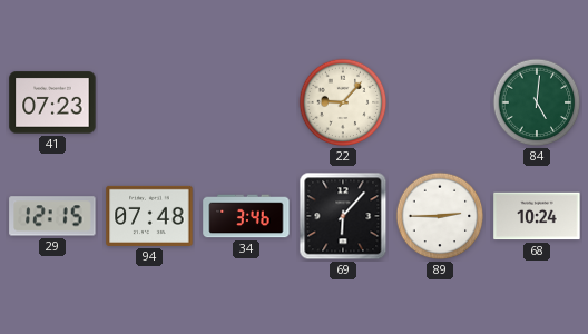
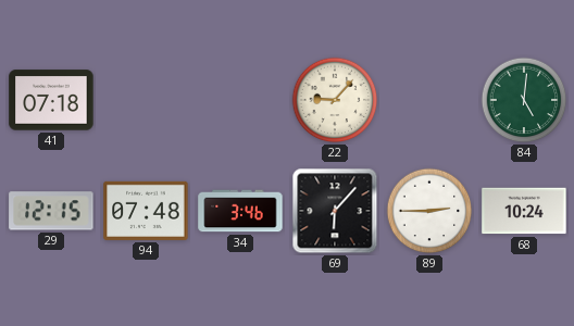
41: 07:23 -> 07:18 (51, 100)
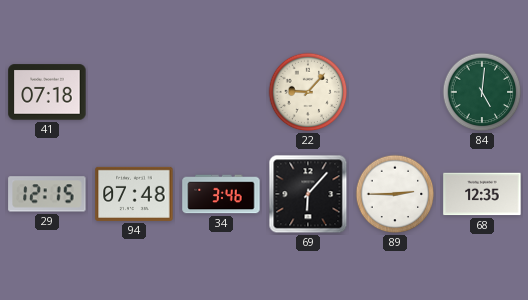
68: 10:24 -> 12:35 (482, 194)
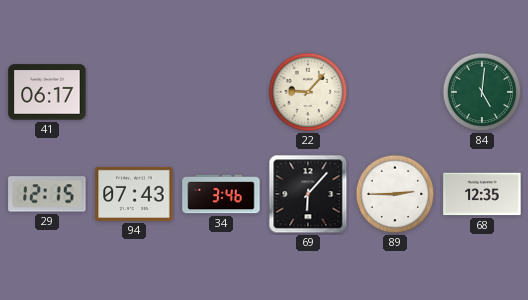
41: 07:18 -> 06:17 (47, 92)
94: 07:48 -> 07:43 (134, 194)
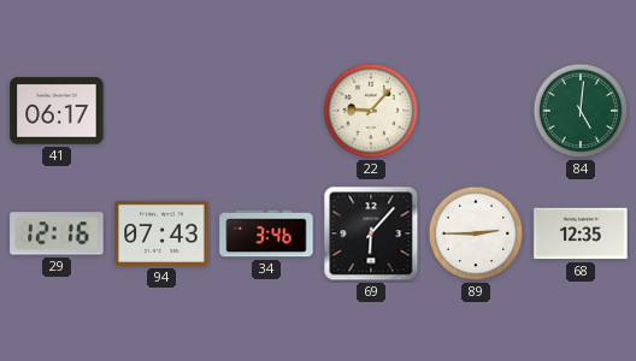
29: 12:15 -> 12:16 (57, 233)
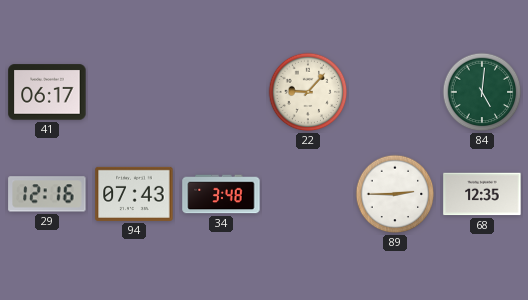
34: 3:46 -> 3:48 (221, 194)
69: 6:07 -> none (371, 233)
